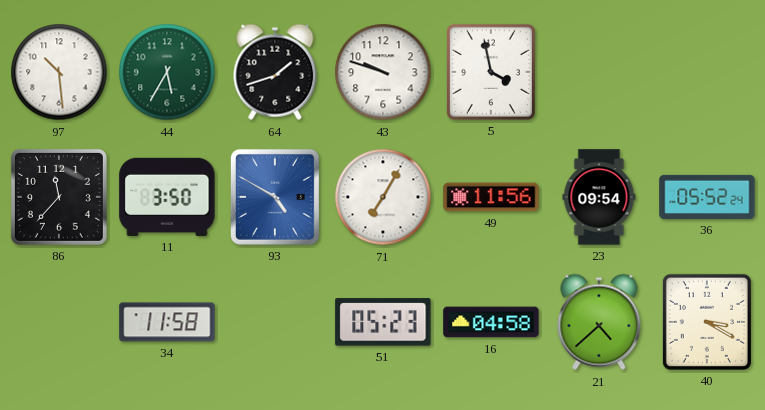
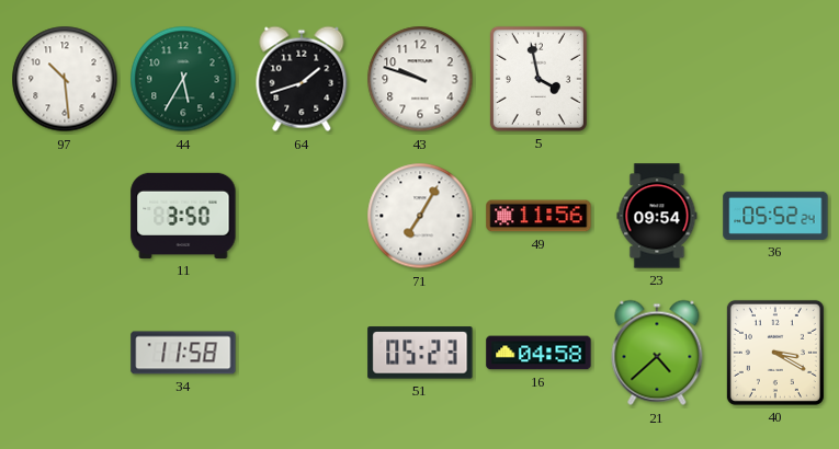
86: 11:37 -> none (59, 197)
93: 4:50 -> none (275, 197)
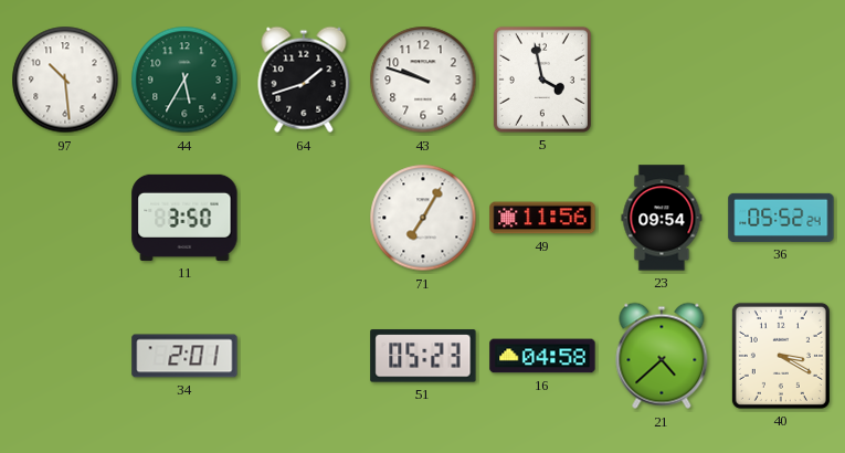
34: 11:58 -> 2:01 (184, 356)
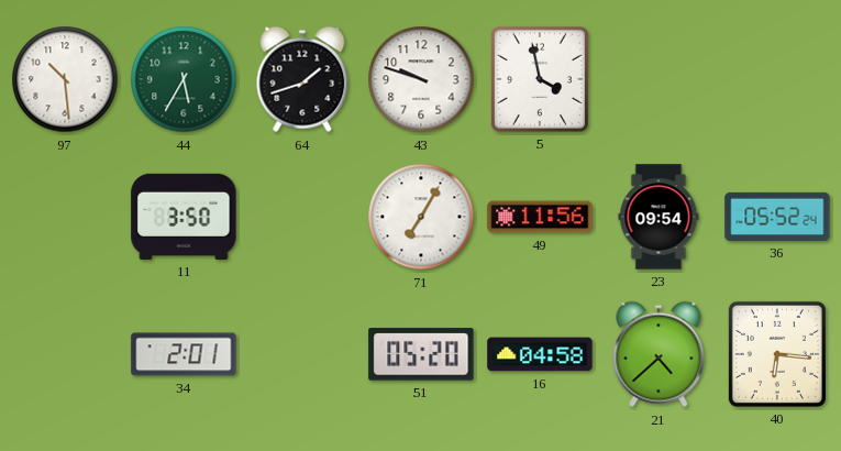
51: 05:23 -> 05:20 (421, 354)
40: 3:20 -> 6:16 (777, 354)
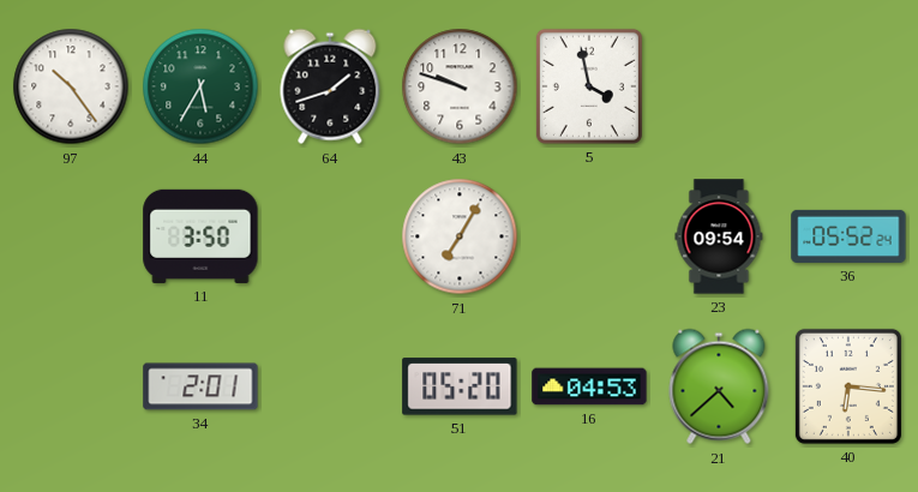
97: 10:29 -> 10:24 (71, 86)
49: 11:56 -> none (540, 217)
16: 04:58 -> 04:53 (589, 386)
